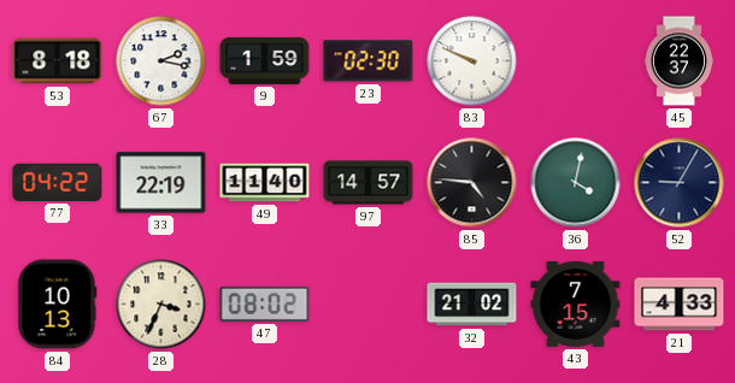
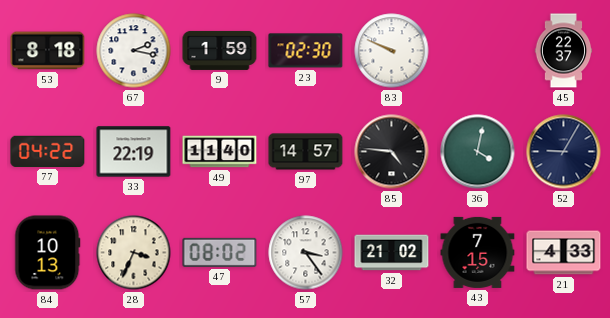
57: none -> 3:24 (306, 253)
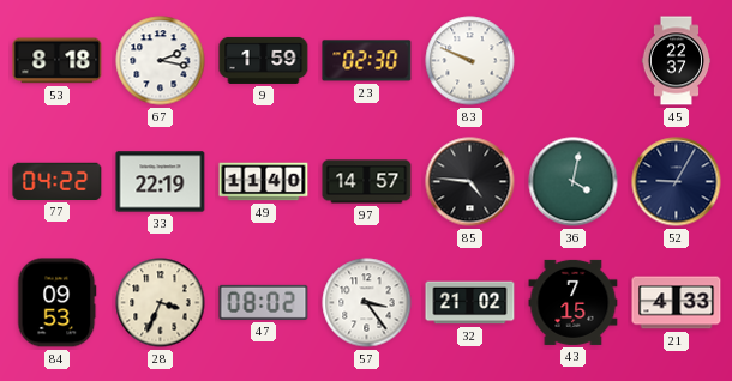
84: 10:13 -> 09:53 (58, 303)
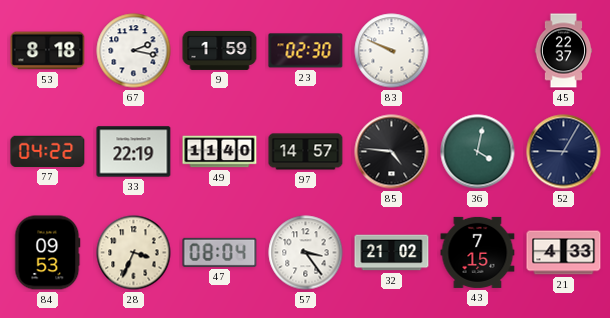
47: 08:02 -> 08:04 (220, 252)
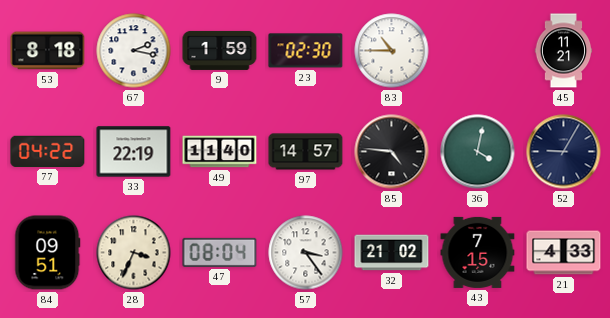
83: 9:49 -> 10:45 (392, 51)
45: 22:37 -> 11:21 (564, 51)
84: 09:53 -> 09:51 (48, 253)
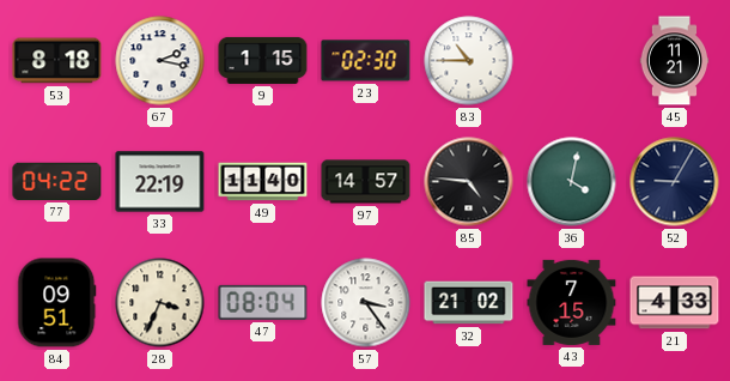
9: 1:59 -> 1:15 (263, 60)
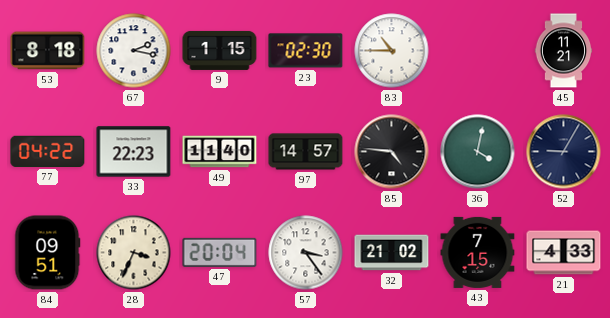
33: 22:19 -> 22:23 (134, 152)
47: 08:04 -> 20:04 (220, 252)
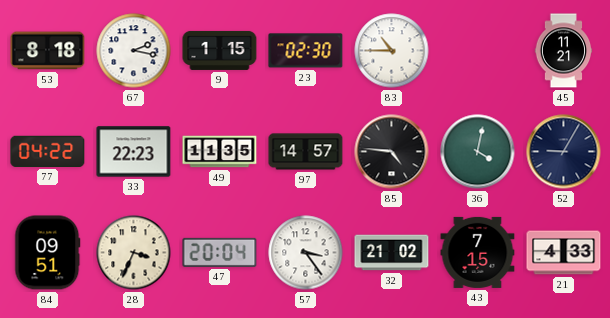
49: 11:40 -> 11:35 (220, 152)
